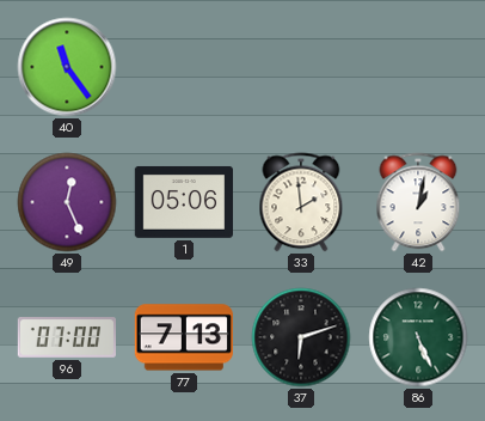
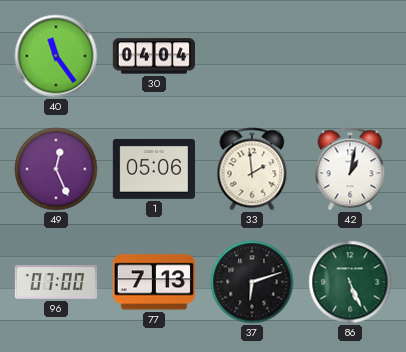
30: none -> 04:04 (153, 56)
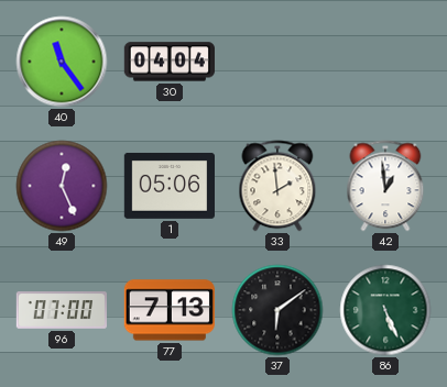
42: 1:02 -> 12:59 (385, 186)
37: 6:12 -> 6:09 (277, 310)
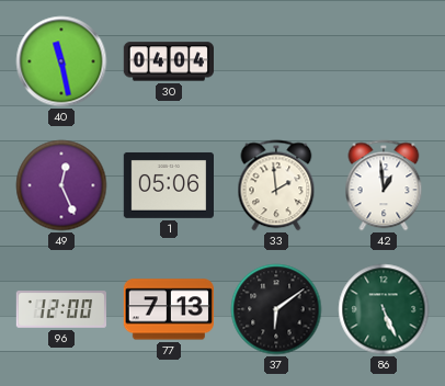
40: 11:24 -> 11:28 (61, 61)
96: 07:00 -> 12:00 (60, 310)
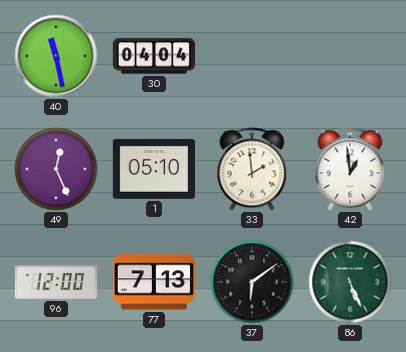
1: 05:06 -> 05:10 (153, 169)
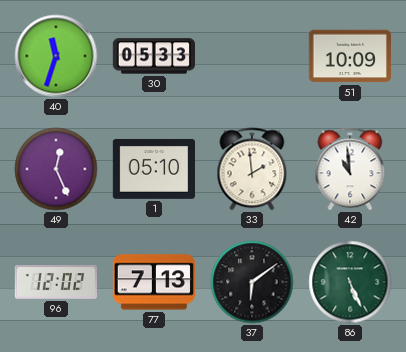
40: 11:28 -> 11:33 (56, 56)
30: 04:04 -> 05:33 (153, 56)
51: none -> 10:09 (349, 56)
42: 12:59 -> 10:59 (350, 169)
96: 12:00 -> 12:02 (55, 283)
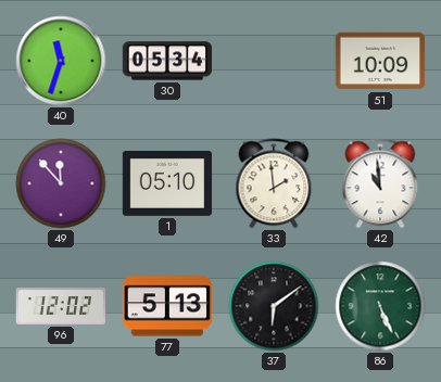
30: 05:33 -> 05:34 (166, 61)
49: 12:26 -> 11:53 (61, 183)
77: 7:13 -> 5:13 (166, 306)
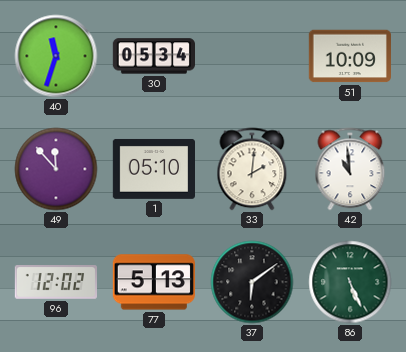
33: 1:59 -> 2:01 (252, 169)
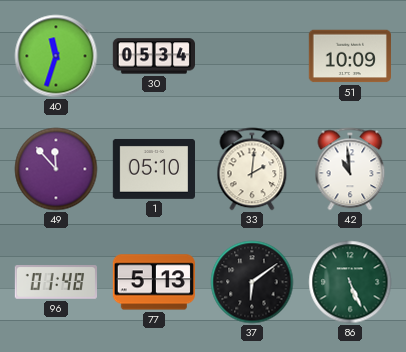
96: 12:02 -> 01:48 (55, 283)
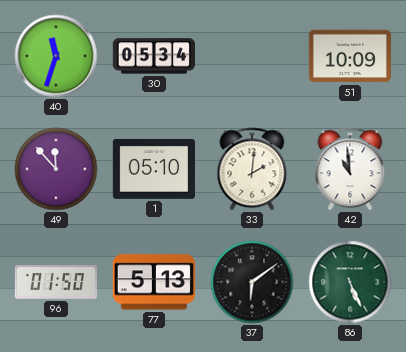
96: 01:48 -> 01:50 (55, 283)
